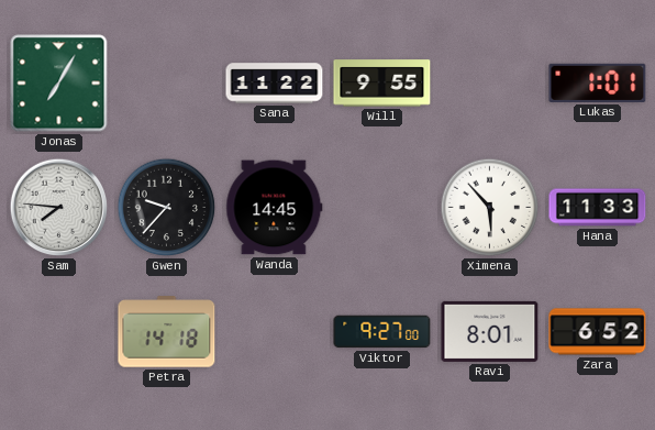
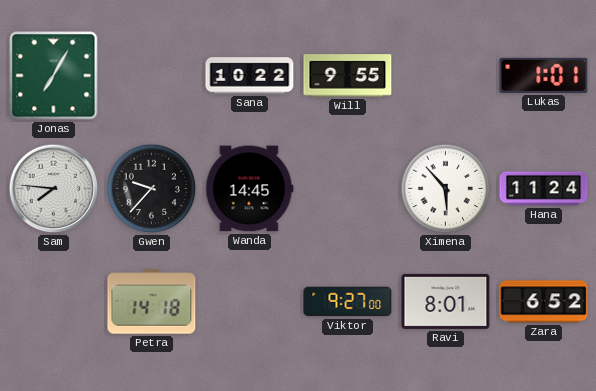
Sana: 11:22 -> 10:22 (250, 76)
Hana: 11:33 -> 11:24 (544, 189)
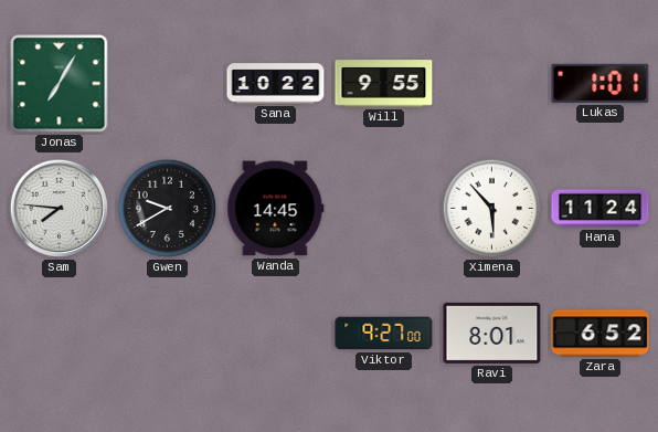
Gwen: 9:37 -> 9:40 (168, 209)
Petra: 14:18 -> none (152, 302)
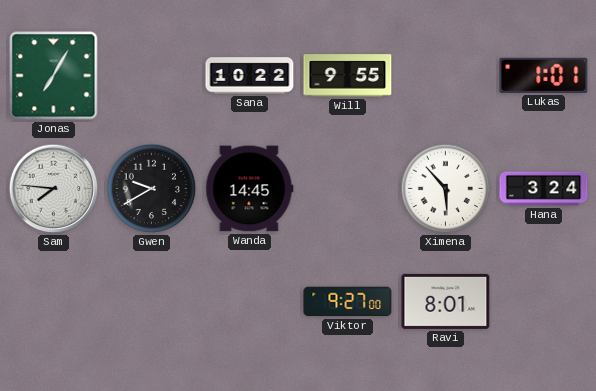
Hana: 11:24 -> 3:24 (544, 189)
Zara: 6:52 -> none (601, 334)
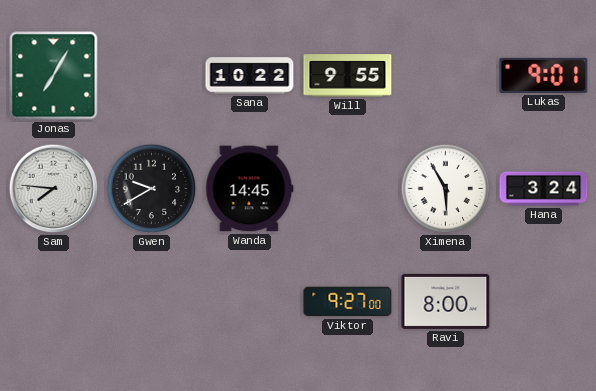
Lukas: 1:01 -> 9:01 (544, 75)
Ximena: 5:53 -> 5:55 (446, 189)
Ravi: 8:01 -> 8:00 (446, 301)
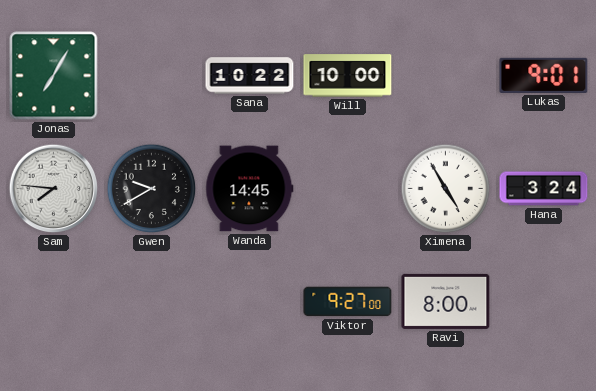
Will: 9:55 -> 10:00 (348, 76)
Ximena: 5:55 -> 4:55 (446, 189)
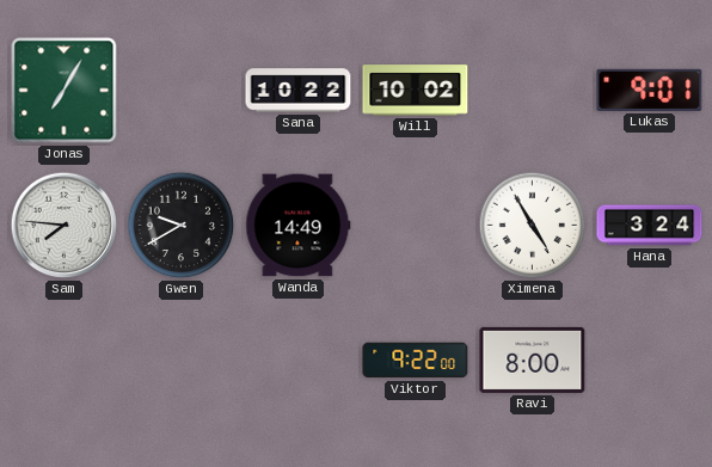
Will: 10:00 -> 10:02 (416, 91)
Wanda: 14:45 -> 14:49 (299, 226)
Viktor: 9:27 -> 9:22 (416, 361)
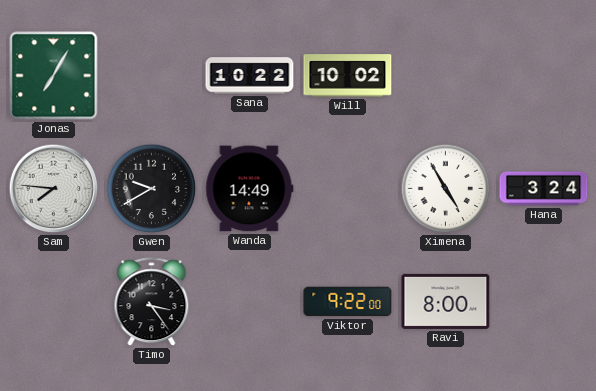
Lukas: 9:01 -> none (650, 90)
Timo: none -> 3:24 (152, 302)
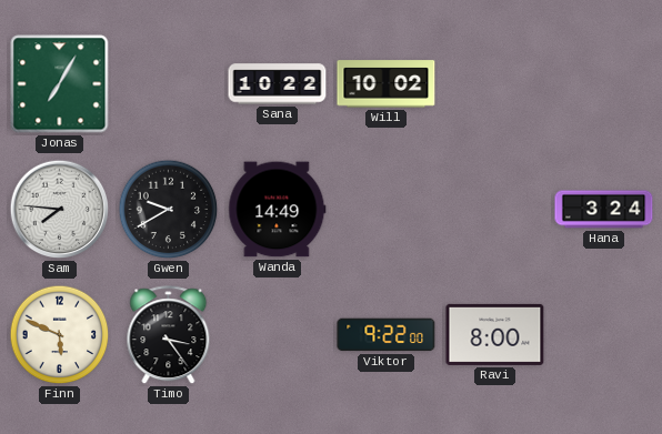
Ximena: 4:55 -> none (446, 189)
Finn: none -> 5:49 (60, 335)
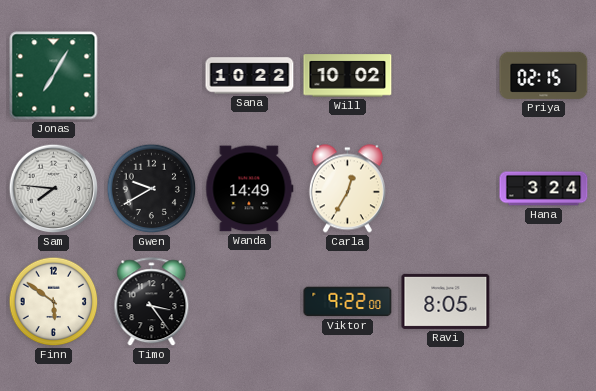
Priya: none -> 02:15 (544, 75)
Carla: none -> 12:35 (347, 189)
Finn: 5:49 -> 5:51 (54, 302)
Ravi: 8:00 -> 8:05 (446, 301)
